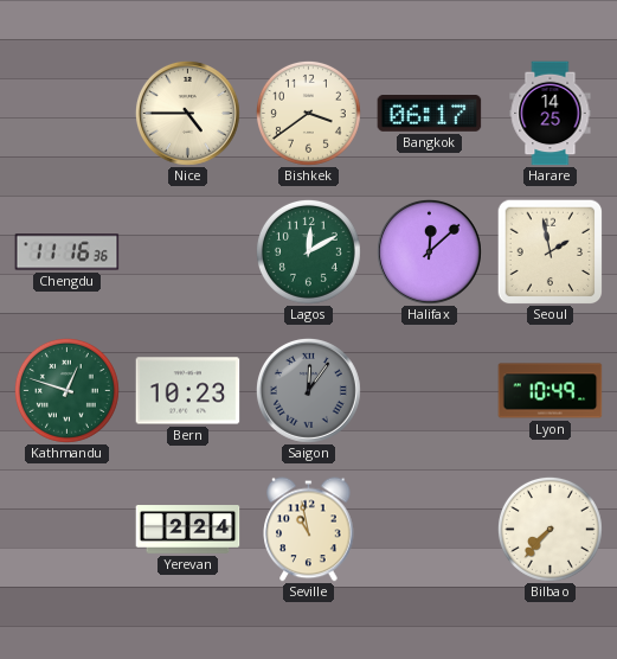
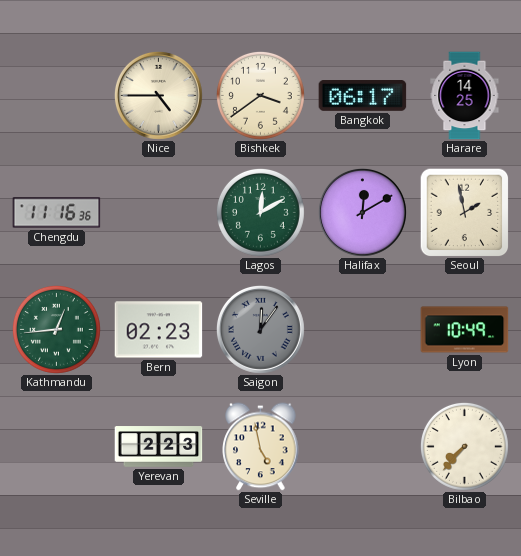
Halifax: 12:08 -> 12:10 (362, 212)
Kathmandu: 12:48 -> 12:44 (56, 329)
Bern: 10:23 -> 02:23 (159, 330)
Yerevan: 2:24 -> 2:23 (159, 447)
Seville: 10:58 -> 4:58 (261, 447)
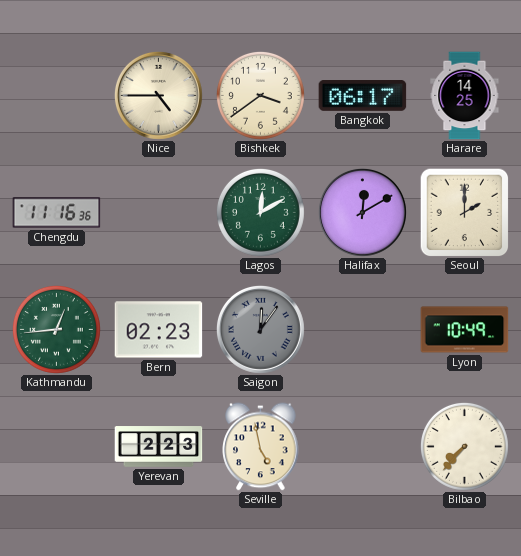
Seoul: 1:58 -> 2:00 (464, 212)
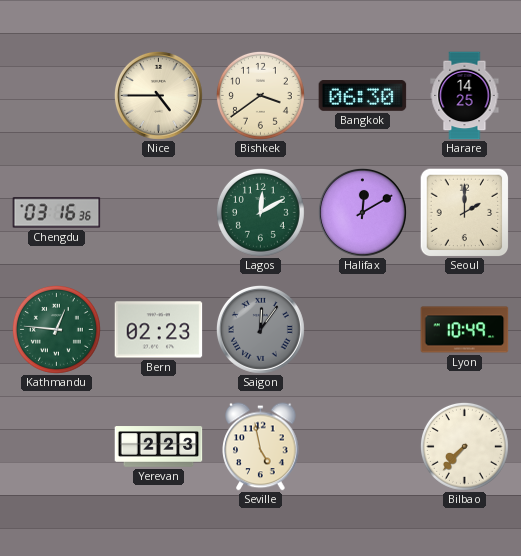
Bangkok: 06:17 -> 06:30 (363, 96)
Chengdu: 11:16 -> 03:16 (57, 213)
Kathmandu: 12:44 -> 12:46 (56, 329)
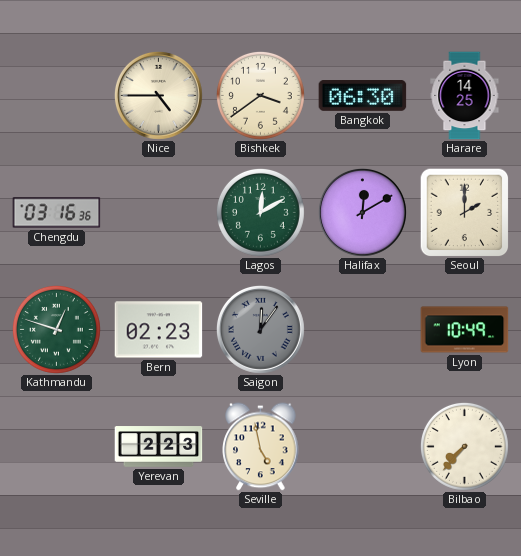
Kathmandu: 12:46 -> 12:48 (56, 329)
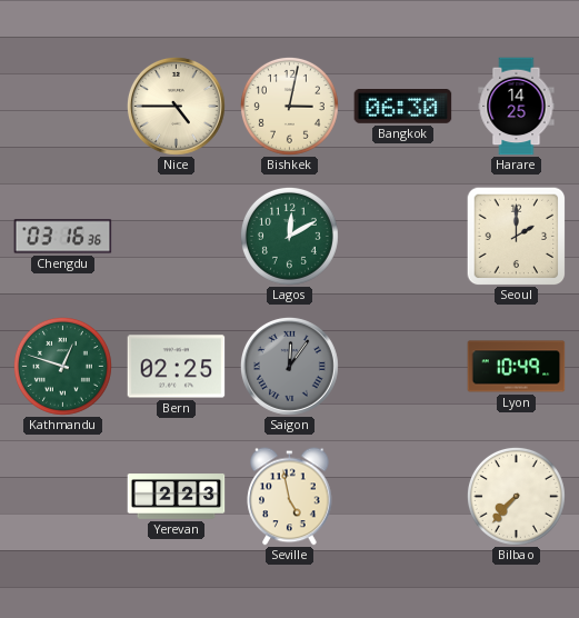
Bishkek: 3:39 -> 3:02 (289, 106)
Halifax: 12:10 -> none (362, 212)
Bern: 02:23 -> 02:25 (177, 367)
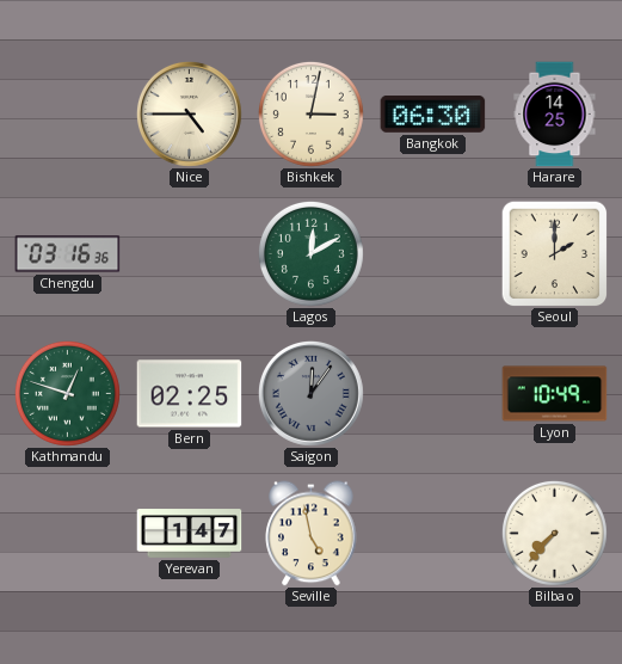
Yerevan: 2:23 -> 1:47 (190, 534)
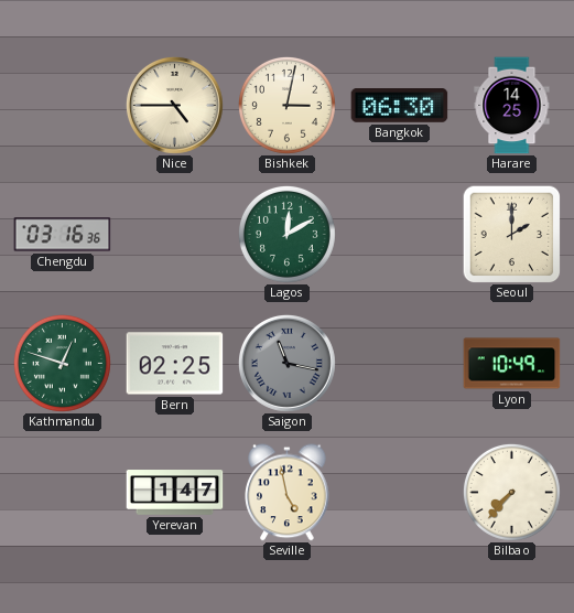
Saigon: 12:06 -> 11:17 (286, 363)
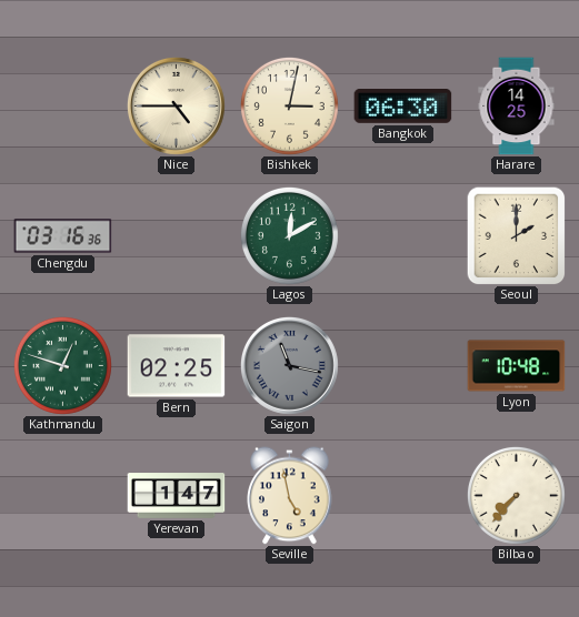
Lyon: 10:49 -> 10:48 (517, 366)
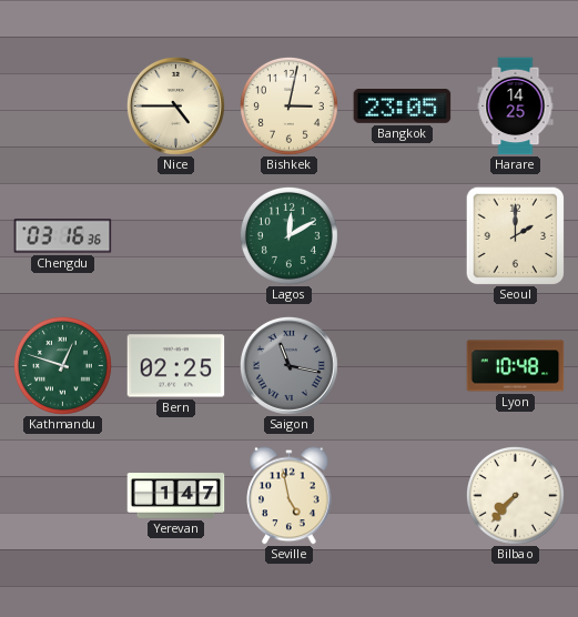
Bangkok: 06:30 -> 23:05 (403, 107)
